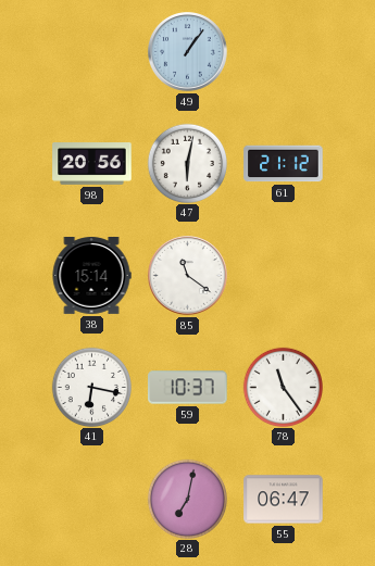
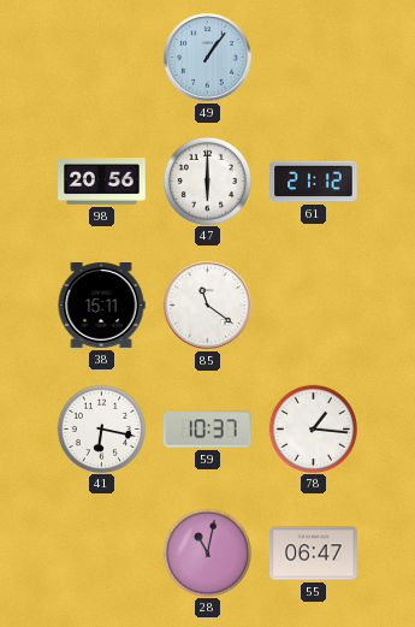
47: 6:02 -> 6:00 (207, 181)
38: 15:14 -> 15:11 (101, 306)
78: 11:24 -> 1:16 (313, 428)
28: 7:02 -> 11:02 (207, 552)
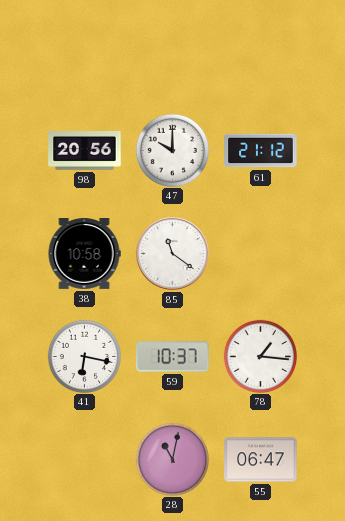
49: 1:06 -> none (208, 58)
47: 6:00 -> 10:00 (172, 150)
38: 15:11 -> 10:58 (84, 254)
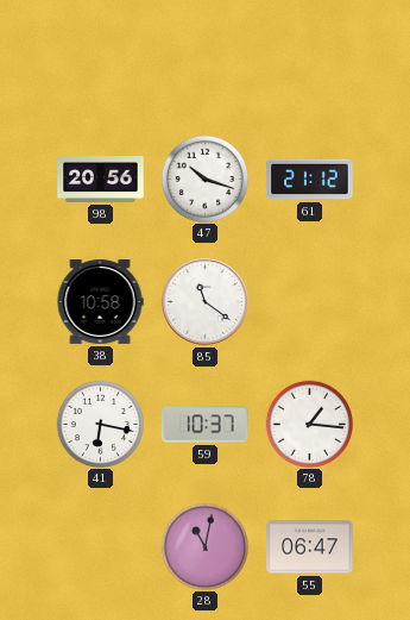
47: 10:00 -> 10:18 (204, 179)
